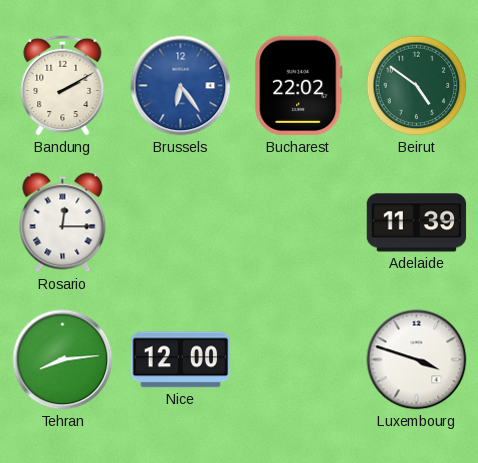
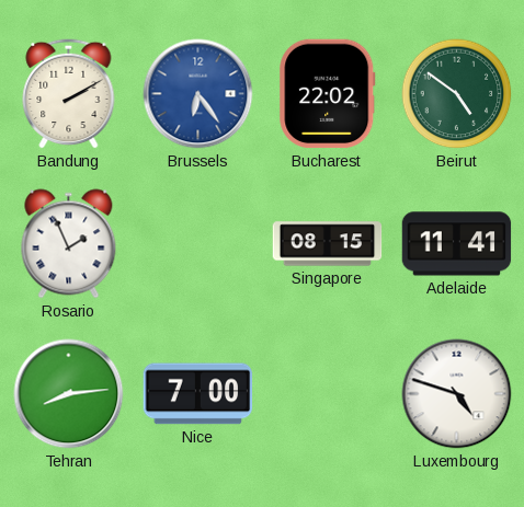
Rosario: 12:15 -> 1:56 (69, 244)
Singapore: none -> 08:15 (328, 244)
Adelaide: 11:39 -> 11:41 (457, 244)
Nice: 12:00 -> 7:00 (198, 394)
Luxembourg: 3:48 -> 4:48 (457, 394)
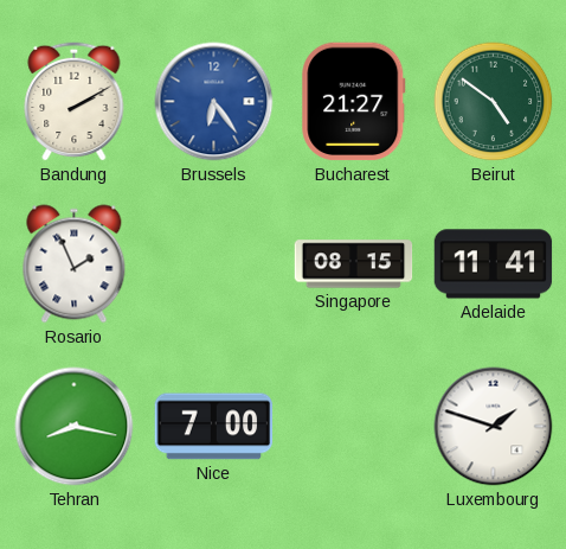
Bucharest: 22:02 -> 21:27 (354, 102)
Tehran: 8:14 -> 8:17 (75, 427)
Luxembourg: 4:48 -> 1:48 (494, 427)
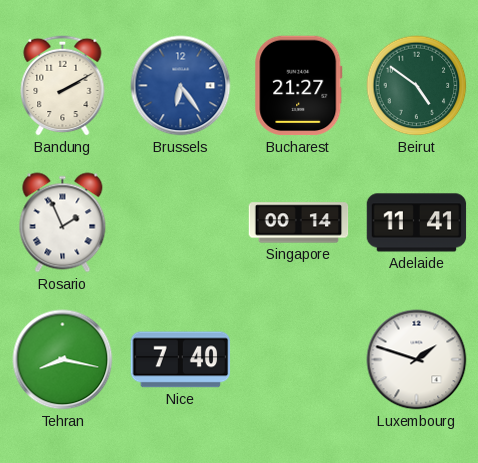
Singapore: 08:15 -> 00:14 (299, 223)
Nice: 7:00 -> 7:40 (181, 360)
